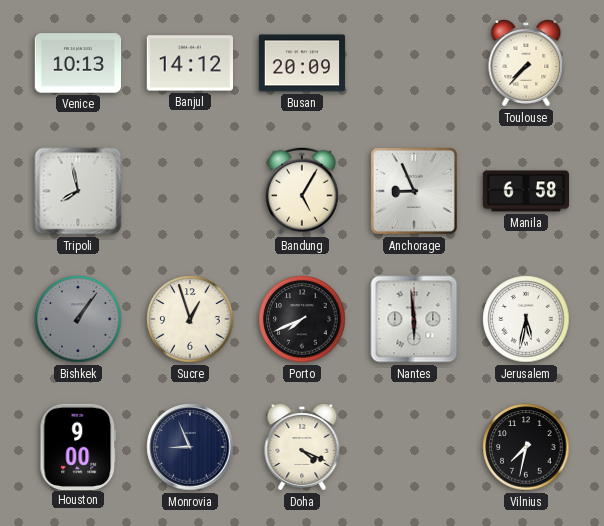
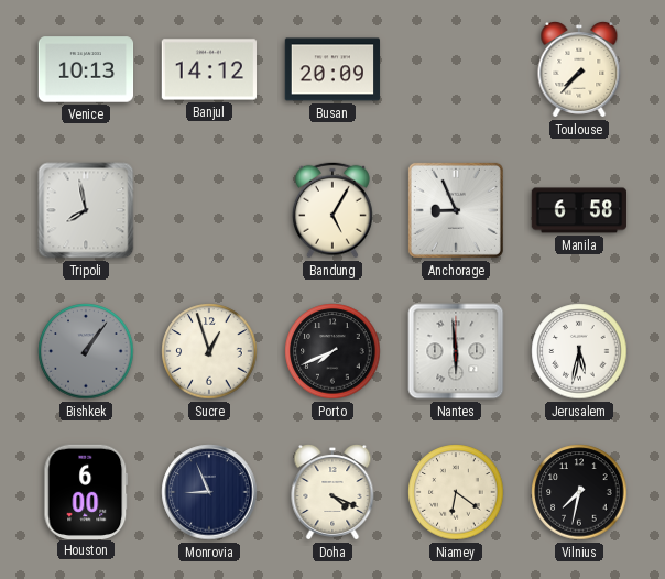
Houston: 9:00 -> 6:00 (86, 491)
Niamey: none -> 6:21 (456, 492)
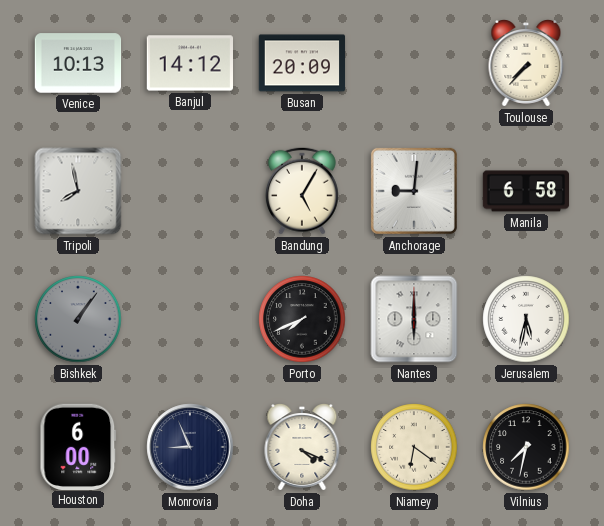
Anchorage: 8:56 -> 9:01 (414, 191)
Sucre: 12:57 -> none (209, 351)
Nantes: 5:59 -> 6:00 (414, 319)
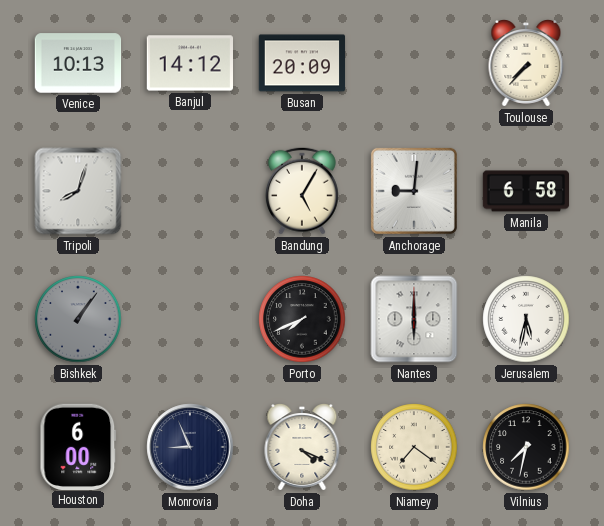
Tripoli: 7:58 -> 8:03 (78, 191)
Niamey: 6:21 -> 7:21 (414, 447)
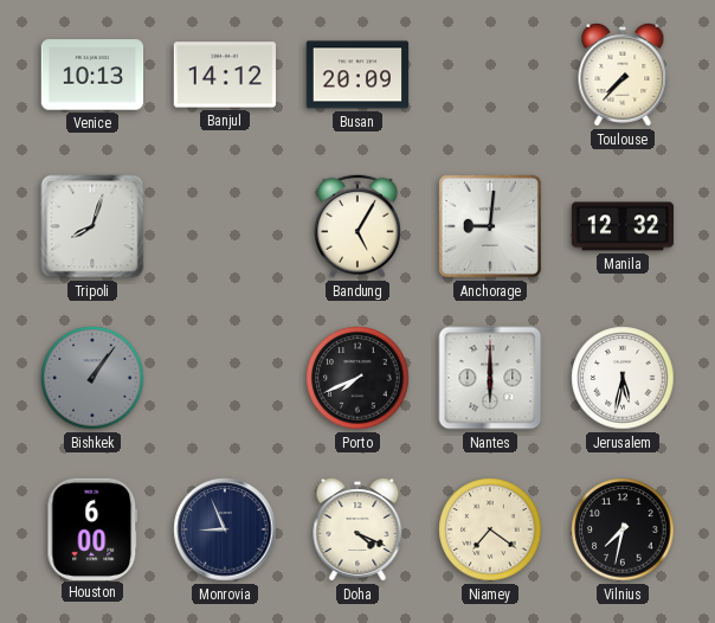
Manila: 6:58 -> 12:32 (623, 226)
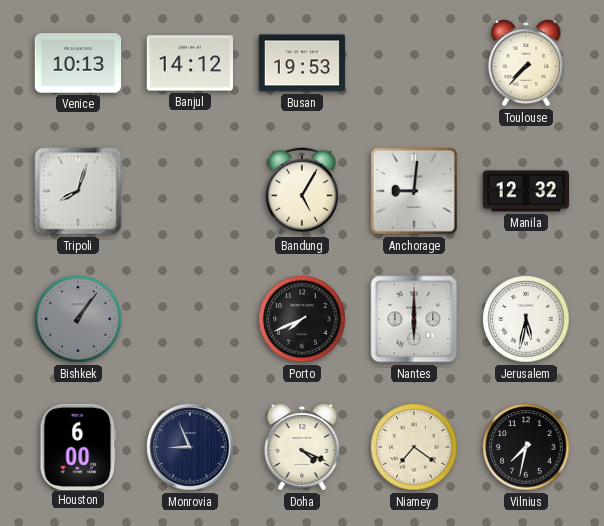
Busan: 20:09 -> 19:53 (302, 63)
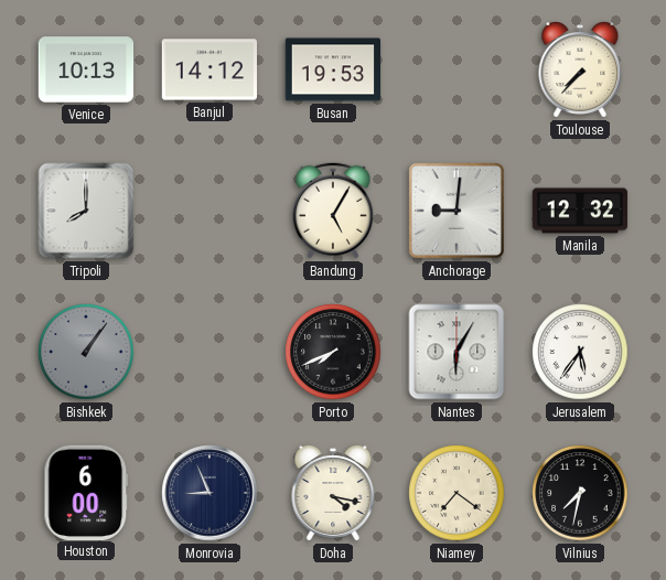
Tripoli: 8:03 -> 8:00 (86, 211)
Nantes: 6:00 -> 6:05 (456, 352)
Jerusalem: 5:32 -> 5:36 (580, 352)
Doha: 4:19 -> 4:17 (333, 494)
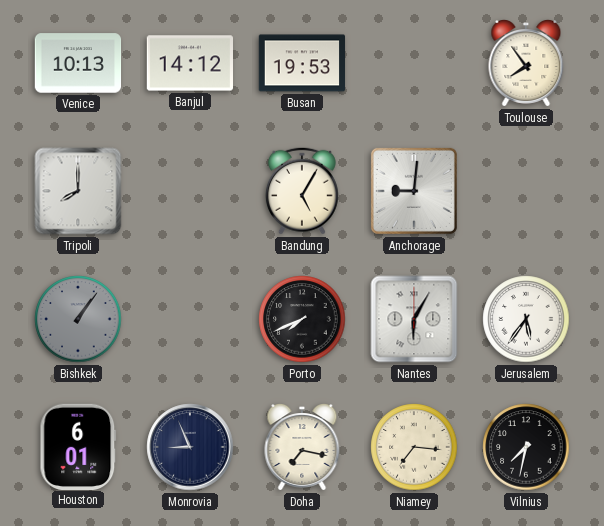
Toulouse: 7:37 -> 7:54 (526, 64)
Manila: 12:32 -> none (580, 211)
Houston: 6:00 -> 6:01 (78, 446)
Doha: 4:17 -> 7:17 (302, 448)
Niamey: 7:21 -> 7:16 (414, 447)
